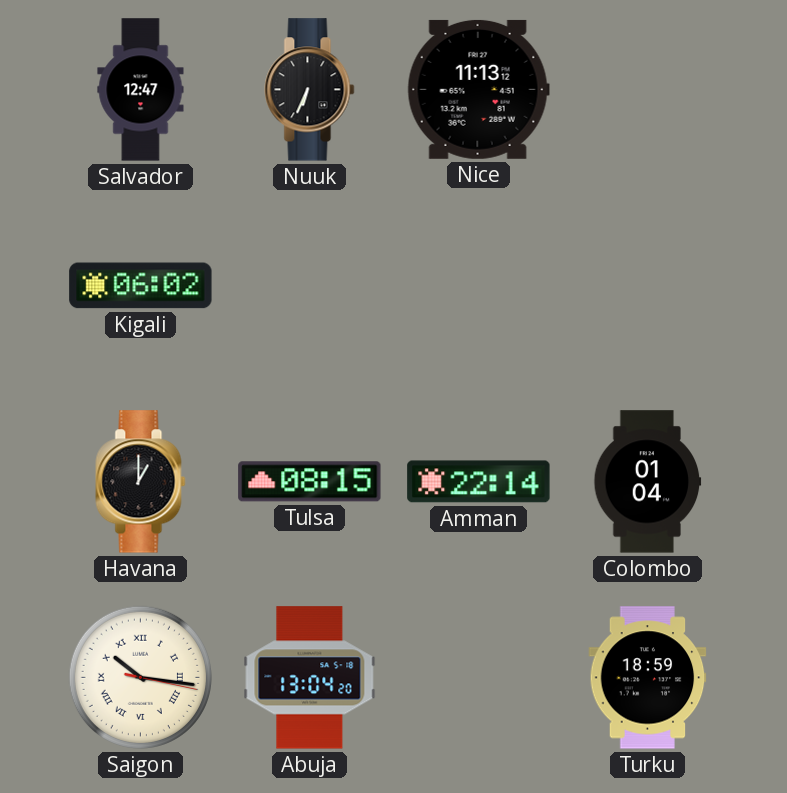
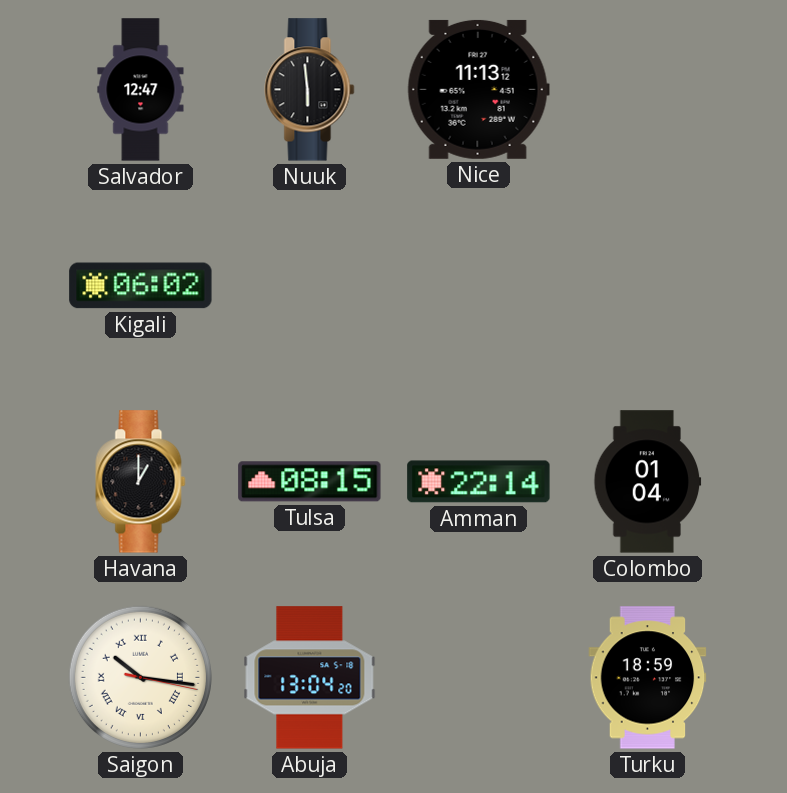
Nuuk: 6:34 -> 5:59 (310, 90)
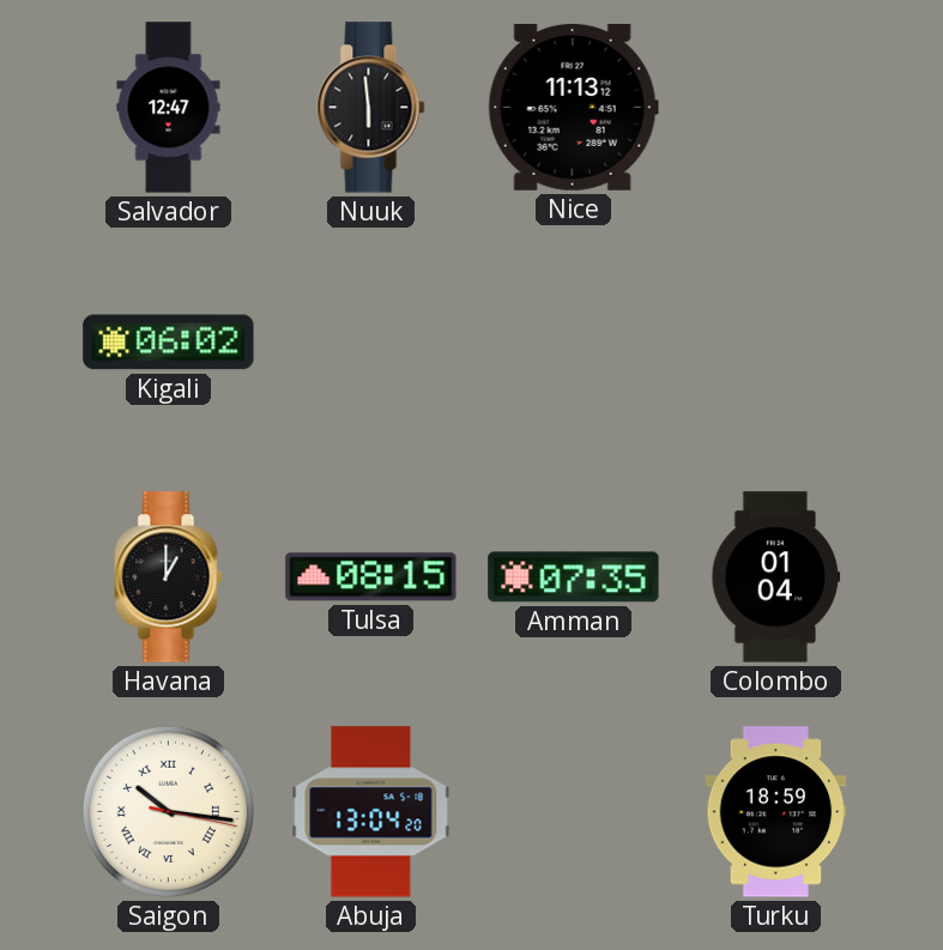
Amman: 22:14 -> 07:35 (574, 577)
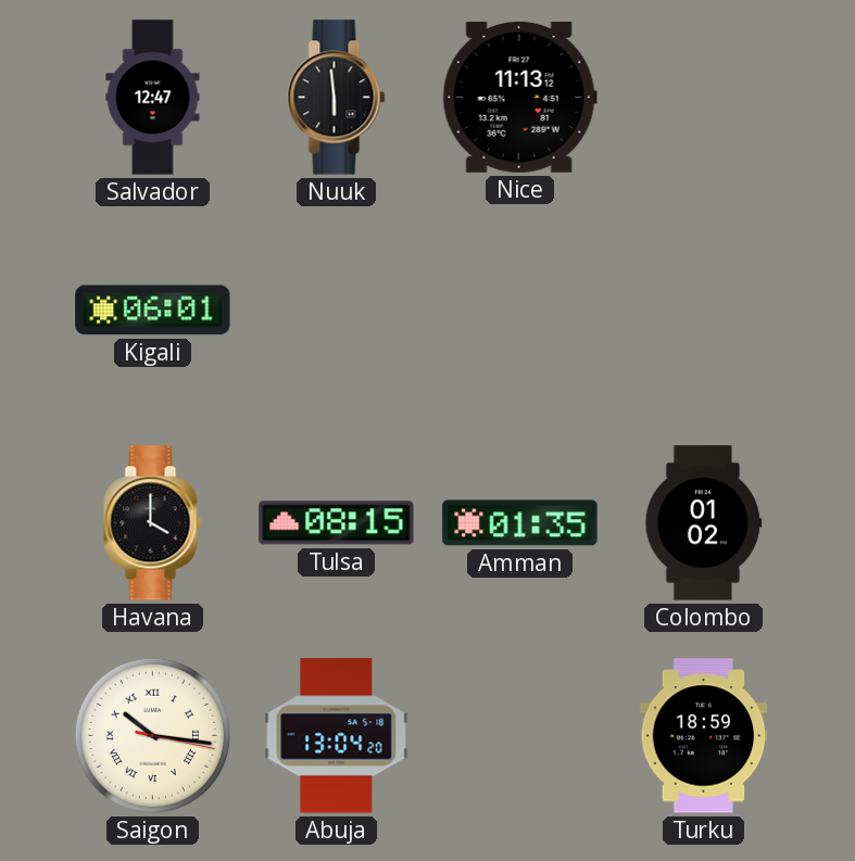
Kigali: 06:02 -> 06:01 (153, 311)
Havana: 1:00 -> 4:00 (153, 523)
Amman: 07:35 -> 01:35 (520, 523)
Colombo: 01:04 -> 01:02 (704, 523)
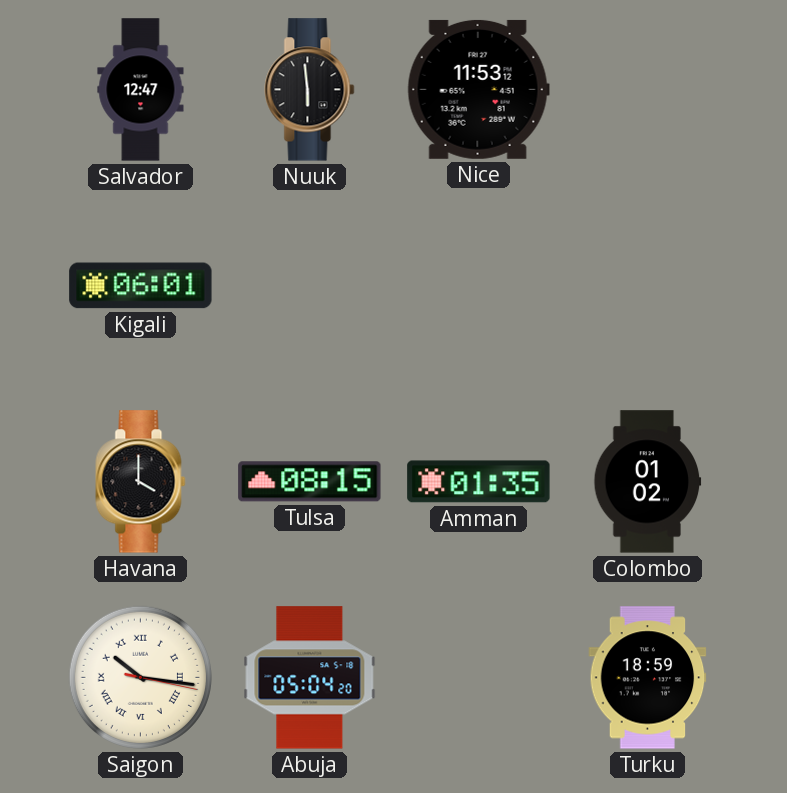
Nice: 11:13 -> 11:53 (478, 89)
Abuja: 13:04 -> 05:04 (310, 678)
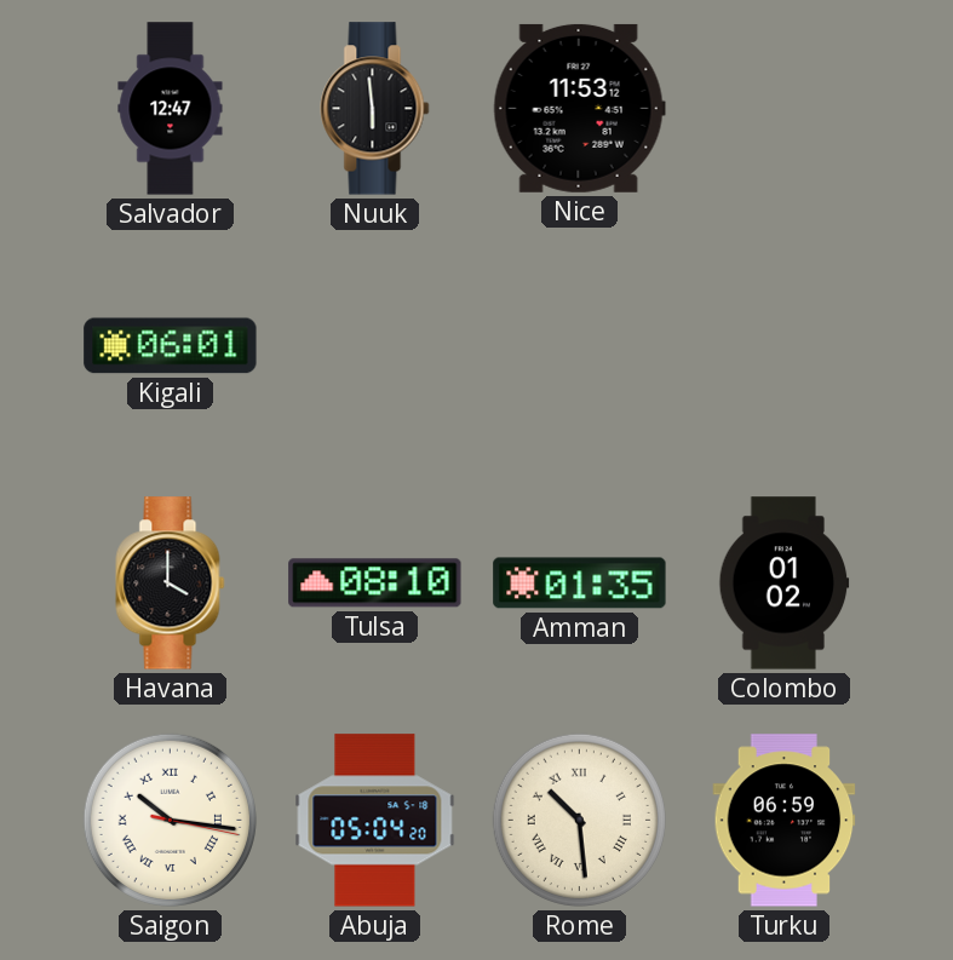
Tulsa: 08:15 -> 08:10 (375, 584)
Rome: none -> 10:29 (579, 820)
Turku: 18:59 -> 06:59 (785, 821)
